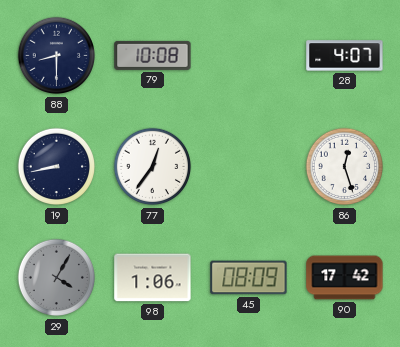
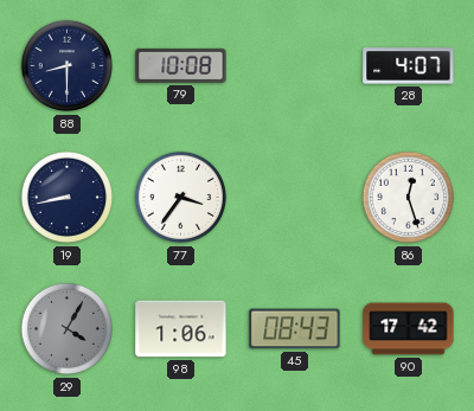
77: 12:36 -> 3:36 (181, 198)
45: 08:09 -> 08:43 (295, 329)
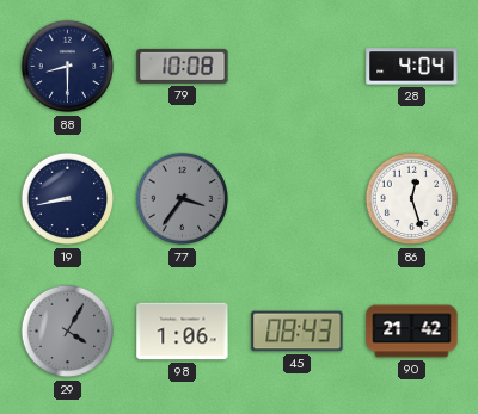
28: 4:07 -> 4:04 (412, 67)
77 dial: white -> grey (183, 199)
90: 17:42 -> 21:42 (412, 332)
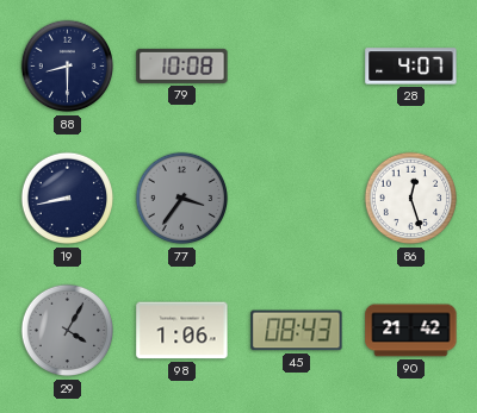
28: 4:04 -> 4:07 (411, 67)
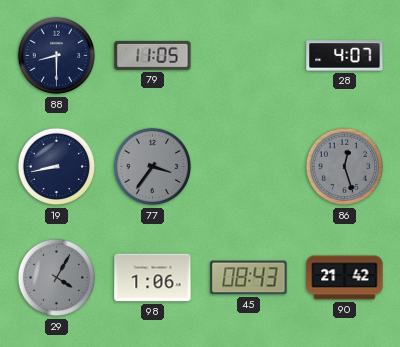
79: 10:08 -> 11:05 (153, 55)
86 dial: white -> grey (345, 167)
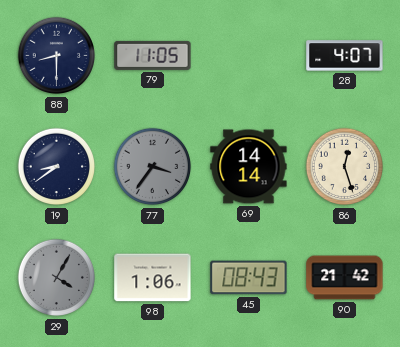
19: 8:43 -> 8:39 (57, 167)
69: none -> 14:14 (249, 167)
86 dial: grey -> cream (345, 167)
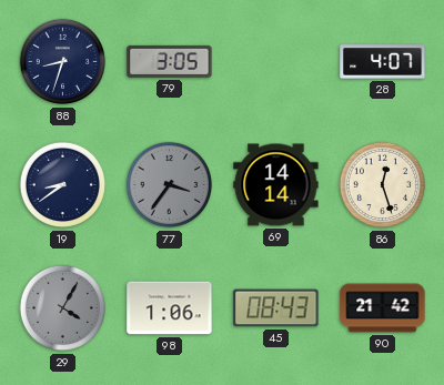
88: 8:30 -> 8:33 (63, 62)
79: 11:05 -> 3:05 (170, 61)
